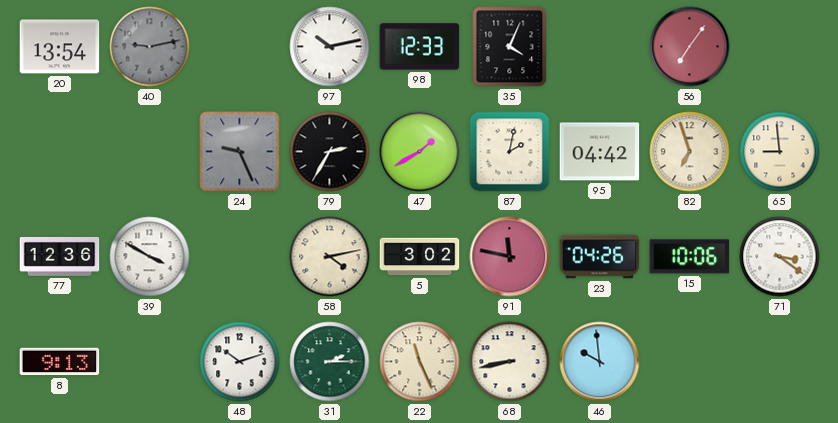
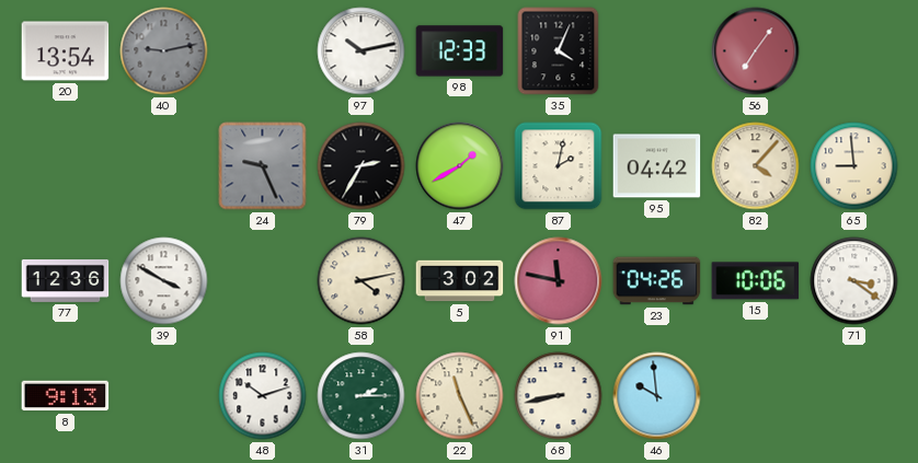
82: 6:57 -> 4:07 (756, 166)
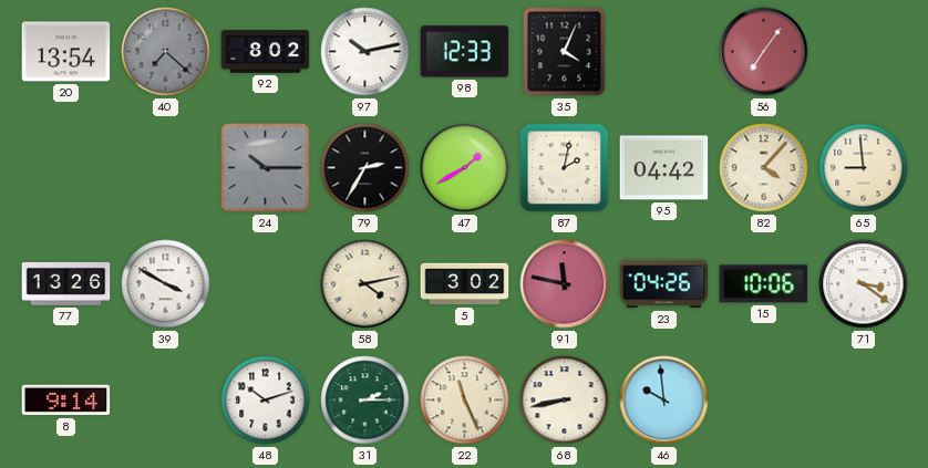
40: 9:13 -> 7:22 (166, 52)
92: none -> 8:02 (266, 52)
24: 9:26 -> 10:15 (266, 168)
77: 12:36 -> 13:26 (66, 283)
8: 9:13 -> 9:14 (66, 401)
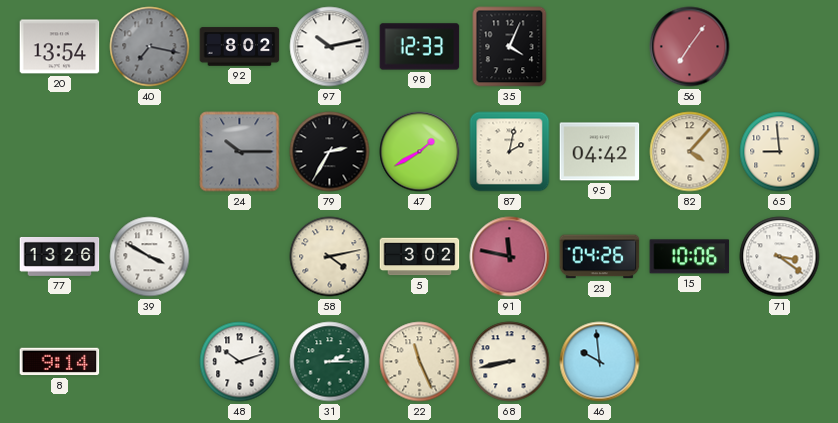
40: 7:22 -> 7:17 (150, 47)
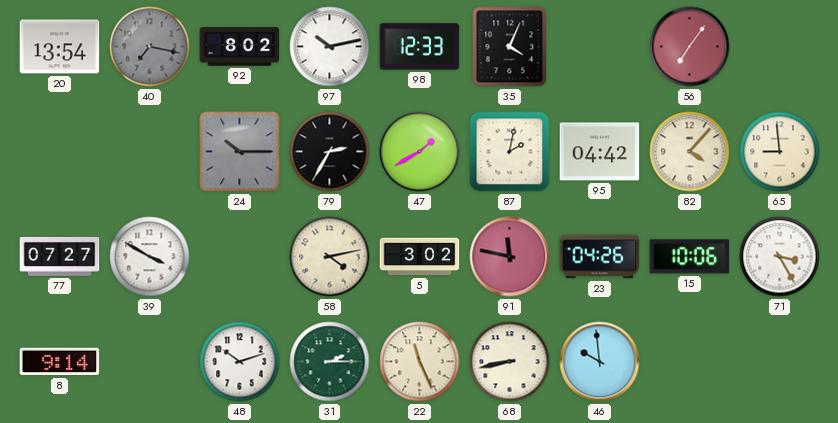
77: 13:26 -> 07:27 (60, 256)
71: 3:21 -> 3:25 (780, 257)
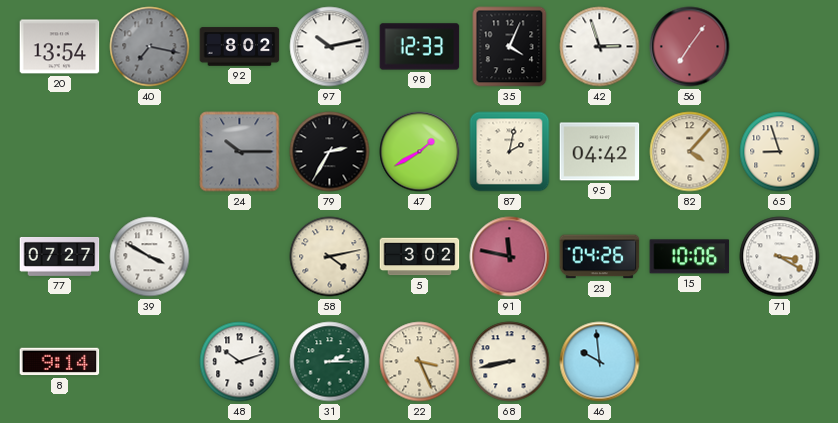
42: none -> 2:57 (600, 47)
65: 8:59 -> 8:57 (780, 152)
71: 3:25 -> 3:20 (780, 257)
22: 11:26 -> 3:26 (420, 362)
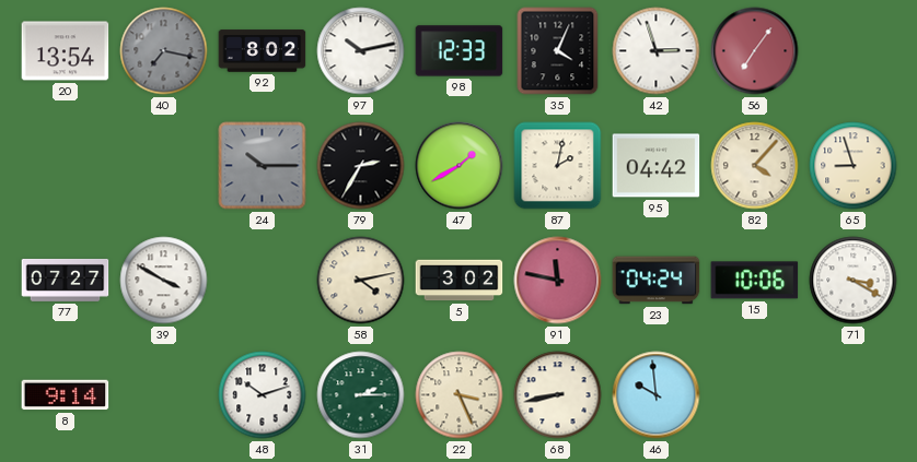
23: 04:26 -> 04:24 (657, 281)
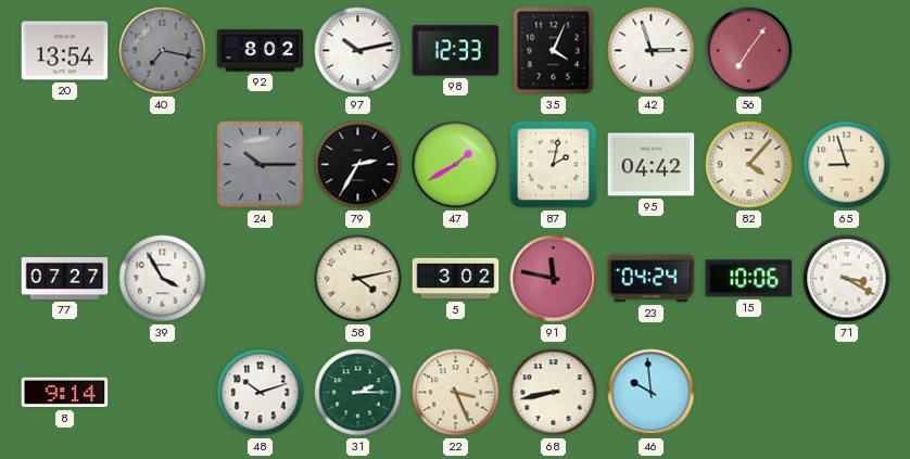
39: 3:50 -> 3:55 (163, 279)
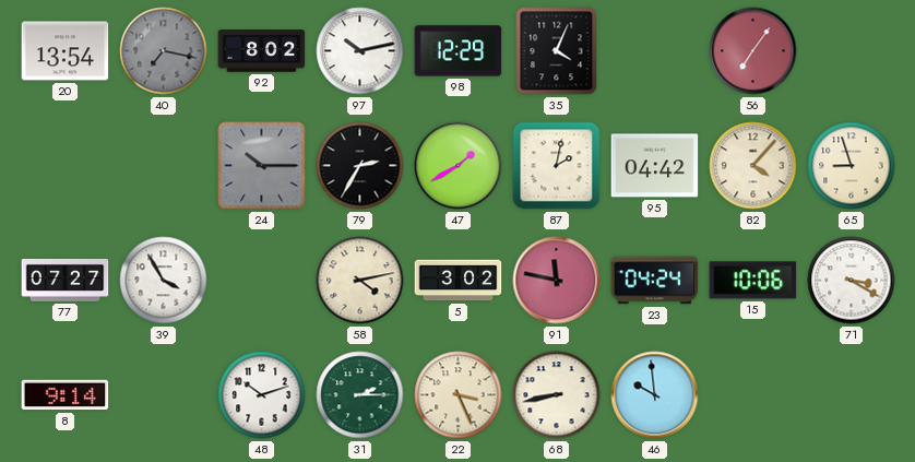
98: 12:33 -> 12:29 (459, 51)
42: 2:57 -> none (652, 51)
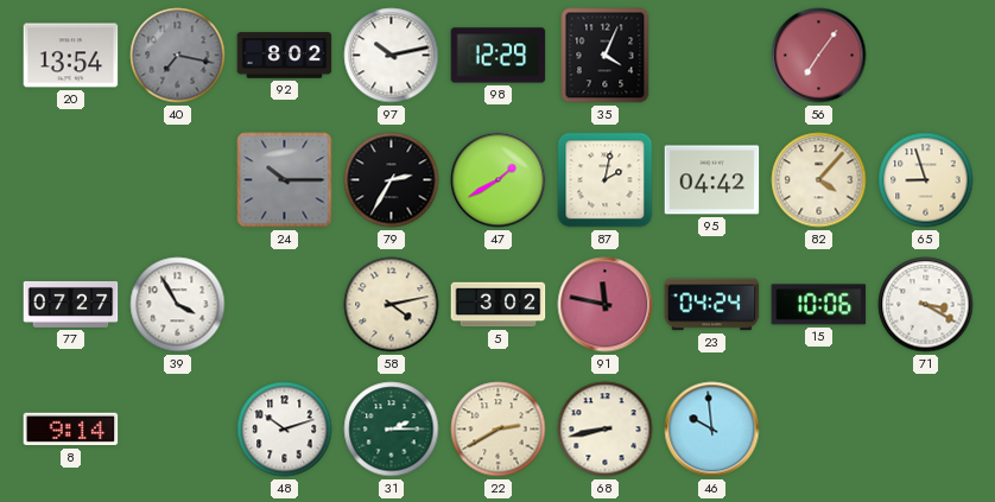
22: 3:26 -> 2:40 (499, 430)
